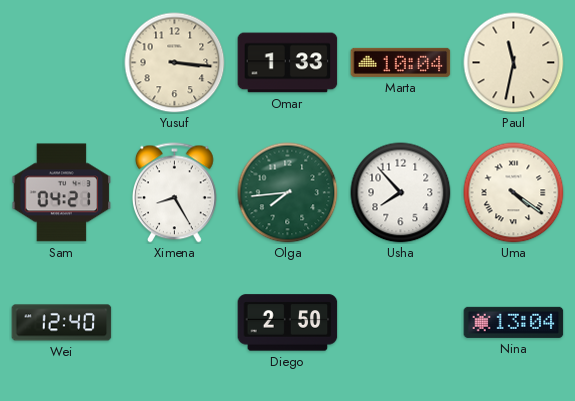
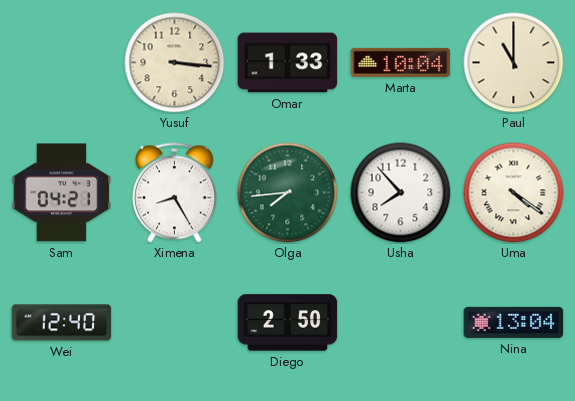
Paul: 11:32 -> 11:00 (514, 63)
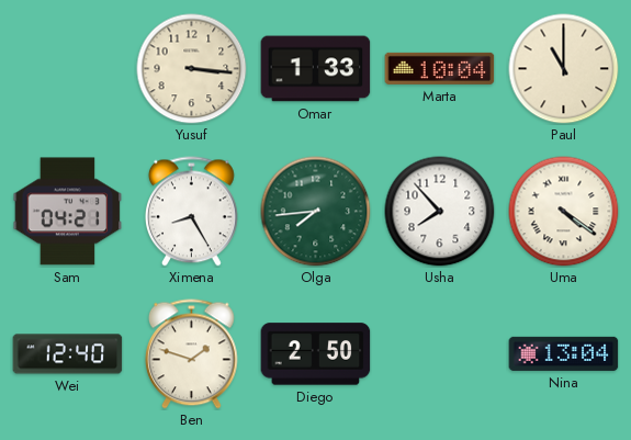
Ben: none -> 1:48 (191, 354)
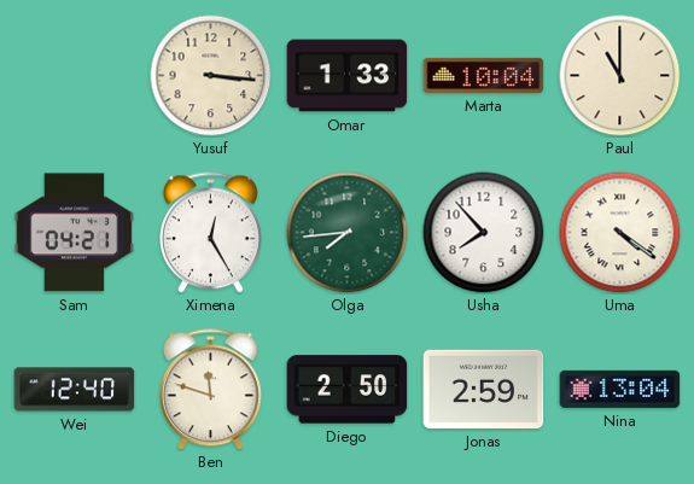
Ximena: 8:25 -> 12:25 (210, 233)
Ben: 1:48 -> 11:48 (210, 390)
Jonas: none -> 2:59 (484, 389)
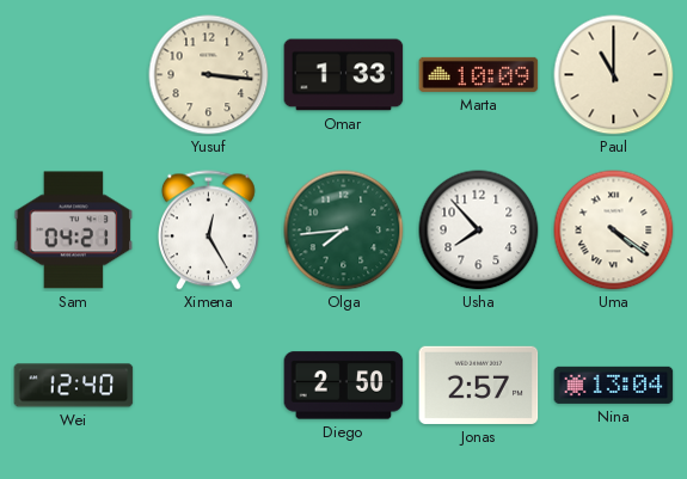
Marta: 10:04 -> 10:09 (479, 74)
Ben: 11:48 -> none (210, 390)
Jonas: 2:59 -> 2:57 (479, 385)
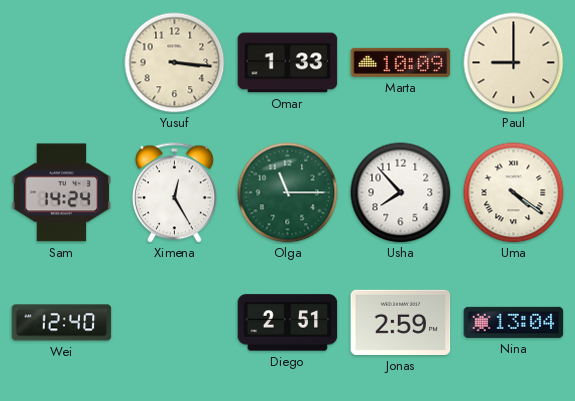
Paul: 11:00 -> 9:00 (514, 63)
Sam: 04:21 -> 14:24 (62, 193)
Olga: 7:44 -> 11:15 (288, 193)
Diego: 2:50 -> 2:51 (288, 323)
Jonas: 2:57 -> 2:59 (401, 322)
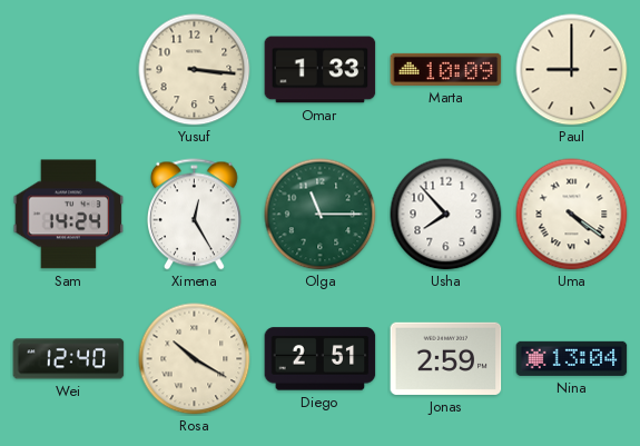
Rosa: none -> 10:20 (195, 359)
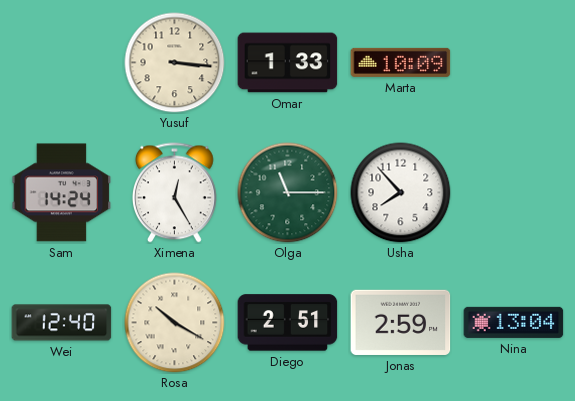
Paul: 9:00 -> none (572, 70)
Uma: 4:21 -> none (572, 215)
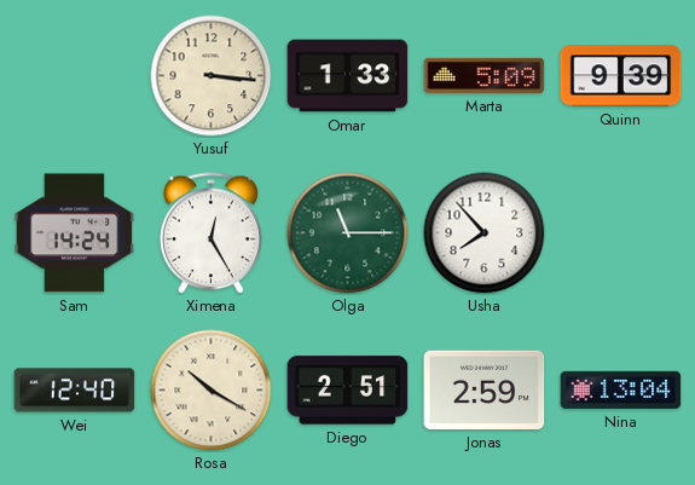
Marta: 10:09 -> 5:09 (485, 75)
Quinn: none -> 9:39 (621, 76)
